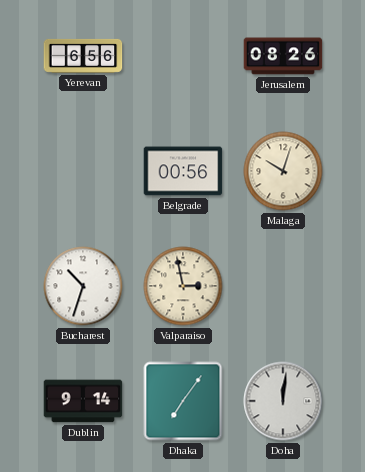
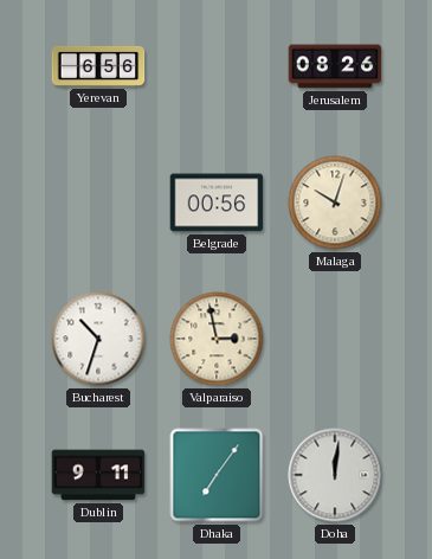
Dublin: 9:14 -> 9:11 (98, 475)
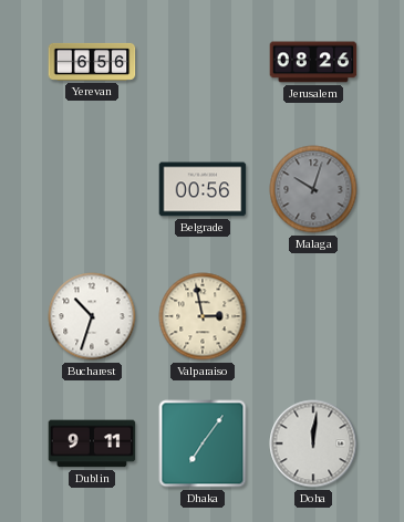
Malaga dial: cream -> grey (313, 189)
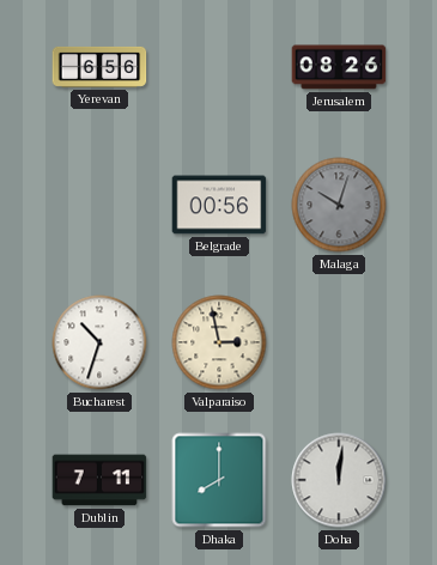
Dublin: 9:11 -> 7:11 (99, 480)
Dhaka: 7:06 -> 8:00 (219, 480)
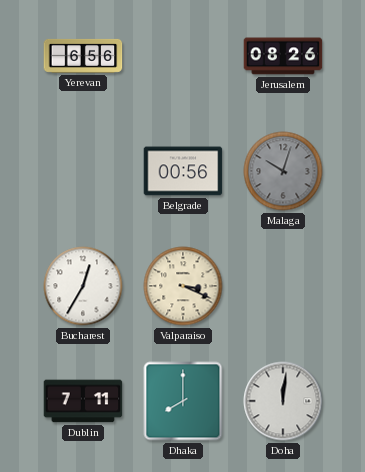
Bucharest: 10:33 -> 12:35 (83, 286)
Valparaiso: 2:58 -> 3:19 (183, 286)
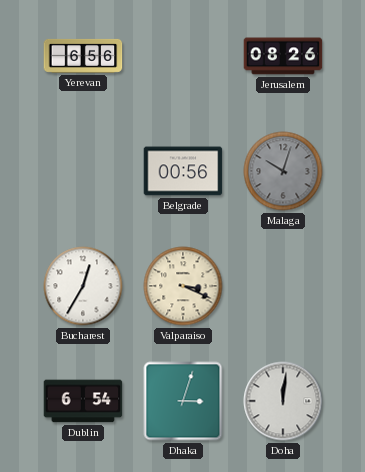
Dublin: 7:11 -> 6:54 (83, 401)
Dhaka: 8:00 -> 3:03 (183, 401)
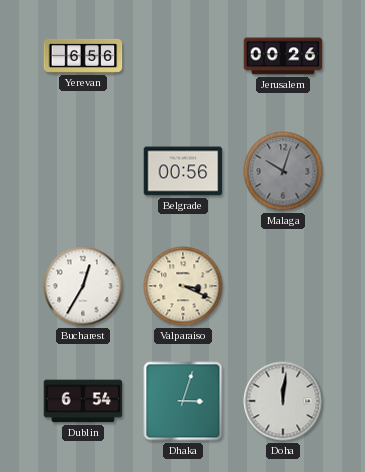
Jerusalem: 08:26 -> 00:26 (283, 56)
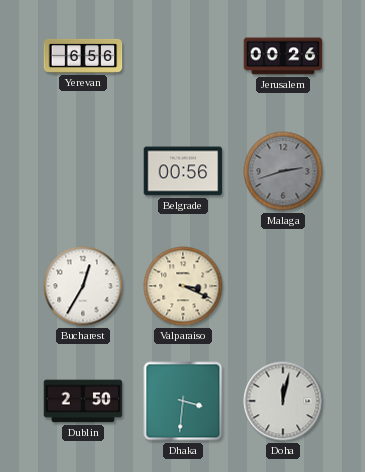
Malaga: 10:03 -> 2:42 (283, 171)
Dublin: 6:54 -> 2:50 (83, 401)
Dhaka: 3:03 -> 3:31 (183, 401)
Doha: 12:01 -> 12:02 (283, 401)
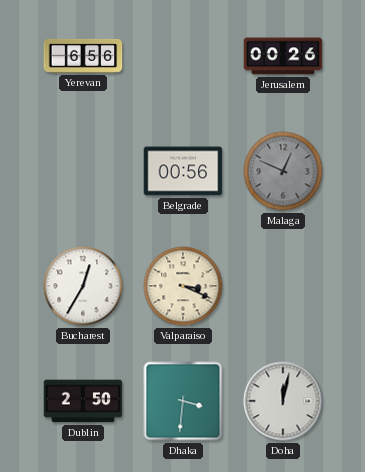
Malaga: 2:42 -> 12:49 (283, 171)
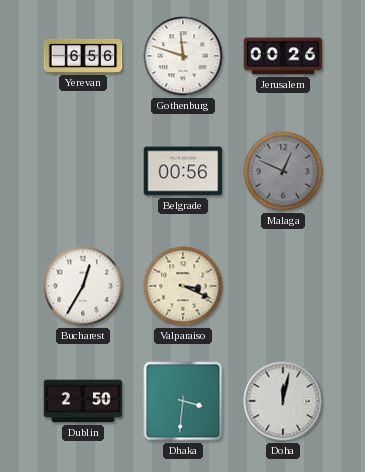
Gothenburg: none -> 11:48 (183, 56)
